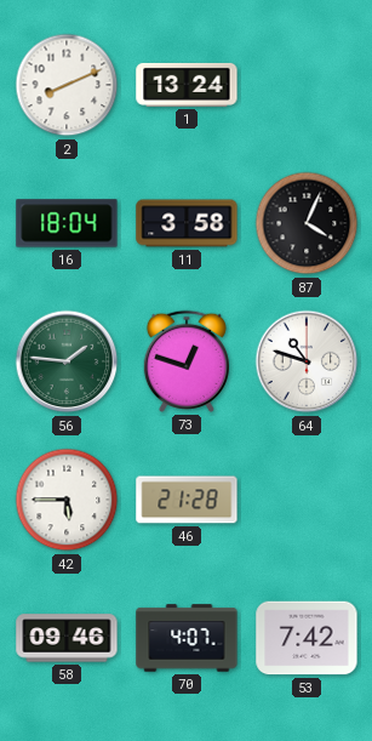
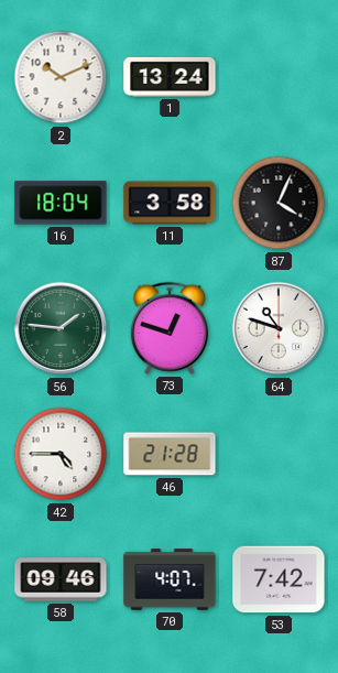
2: 8:11 -> 10:11 (61, 77)
42: 5:45 -> 4:45 (61, 454)
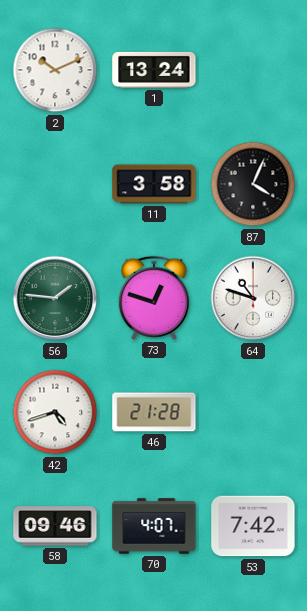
16: 18:04 -> none (61, 203)
42: 4:45 -> 4:42 (55, 412)
